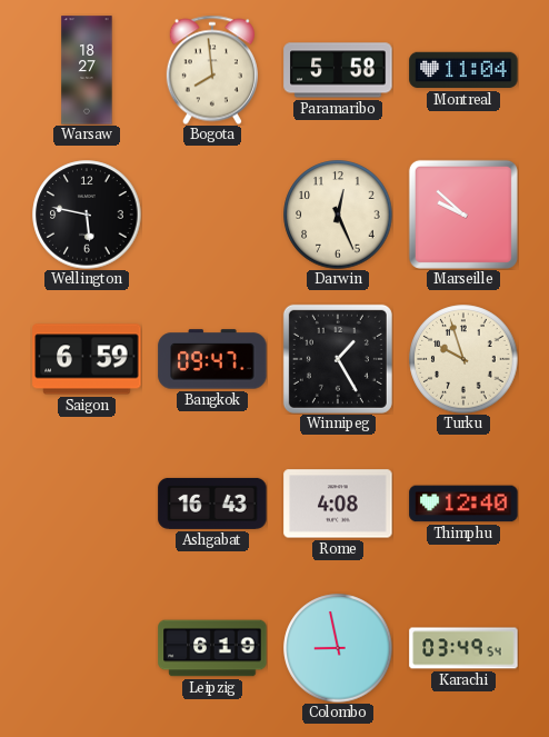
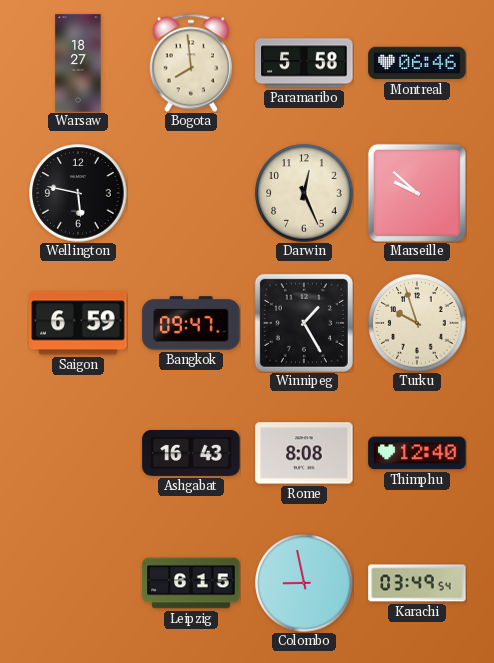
Montreal: 11:04 -> 06:46 (417, 63)
Rome: 4:08 -> 8:08 (304, 453)
Leipzig: 6:19 -> 6:15 (191, 583)
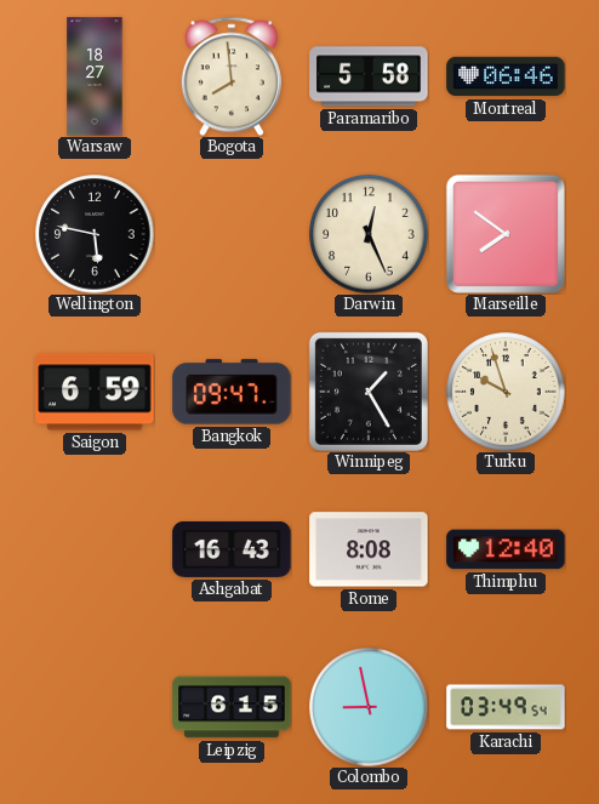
Marseille: 9:52 -> 7:51 (506, 234)
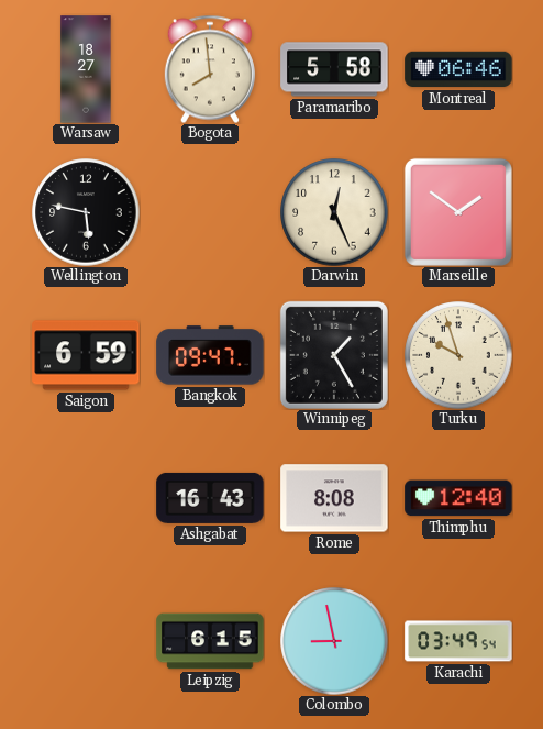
Marseille: 7:51 -> 1:51 (458, 212)
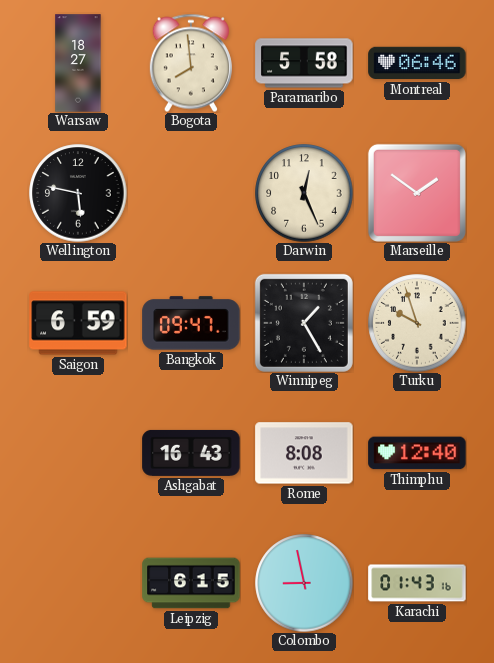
Karachi: 03:49 -> 01:43 (417, 583)
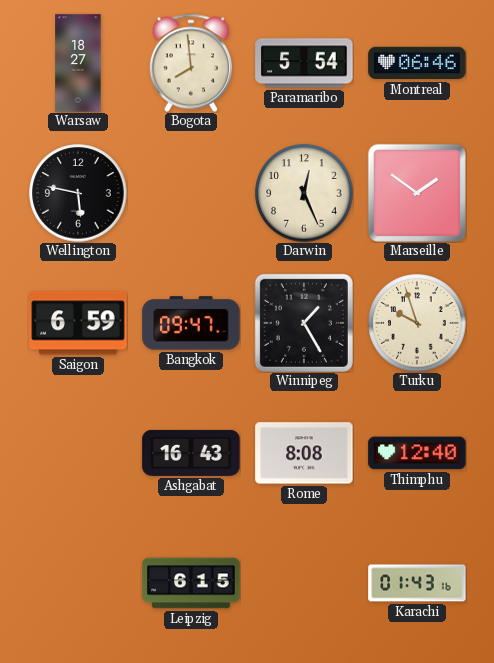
Paramaribo: 5:58 -> 5:54 (304, 63)
Colombo: 8:58 -> none (304, 583)
